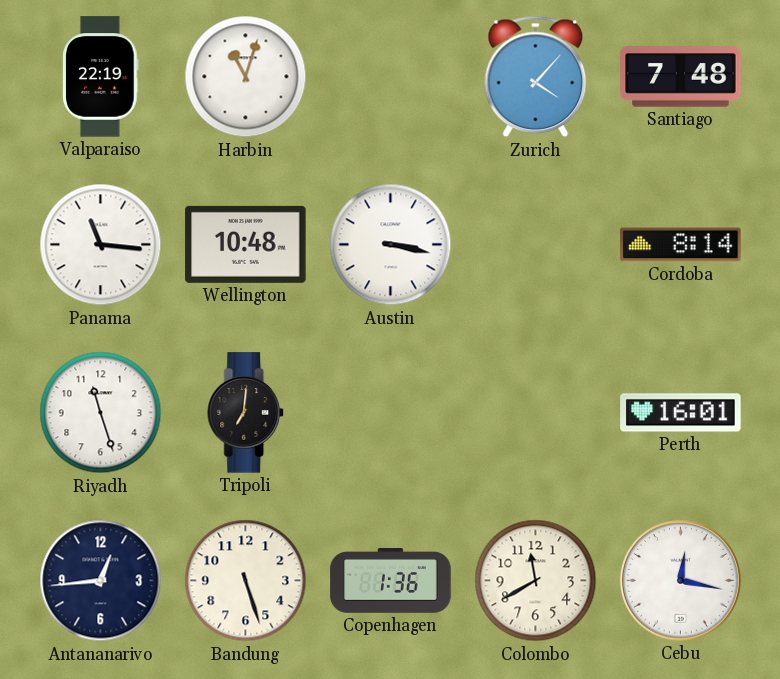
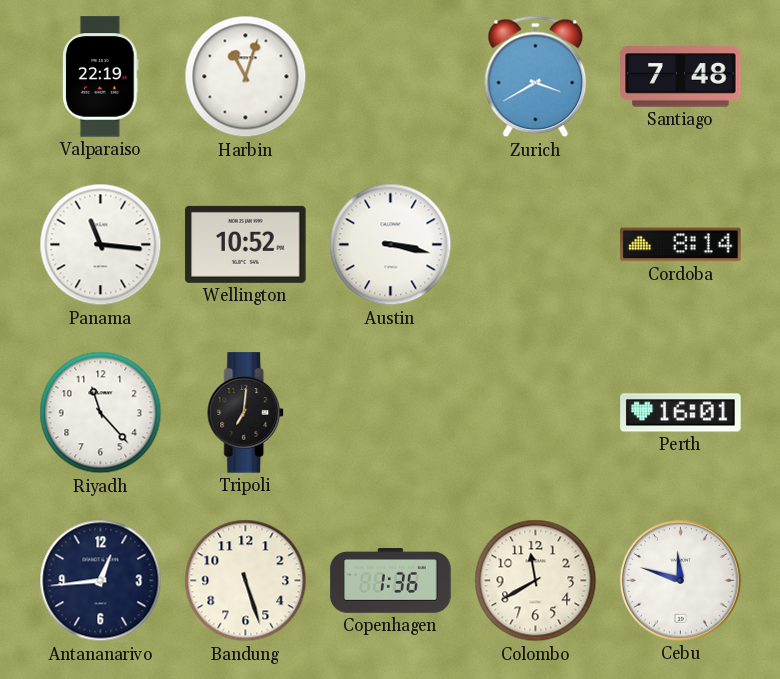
Zurich: 4:07 -> 3:40 (536, 77)
Wellington: 10:48 -> 10:52 (246, 244)
Riyadh: 11:27 -> 11:23 (101, 413)
Cebu: 12:17 -> 11:48 (681, 581)
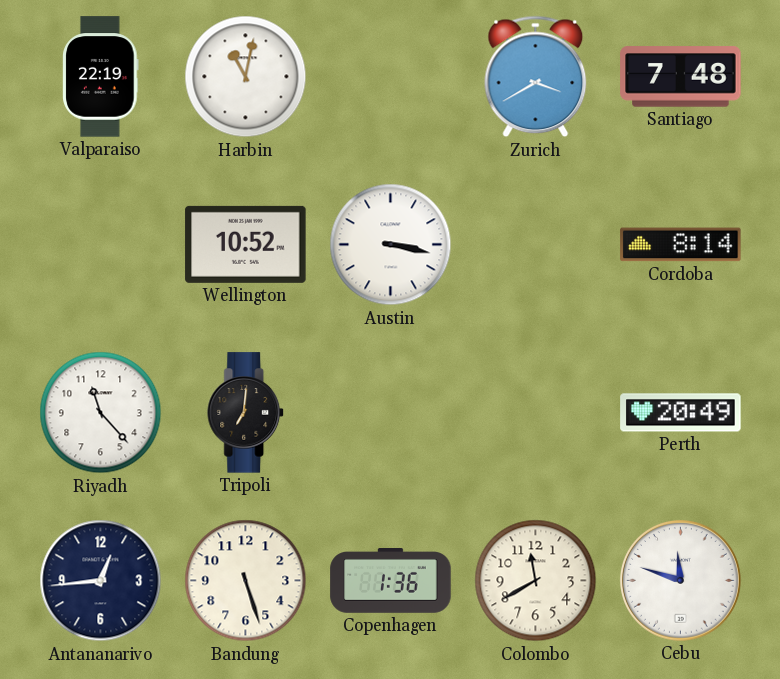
Harbin: 11:03 -> 11:02 (246, 77)
Panama: 11:16 -> none (101, 245)
Perth: 16:01 -> 20:49 (681, 413)
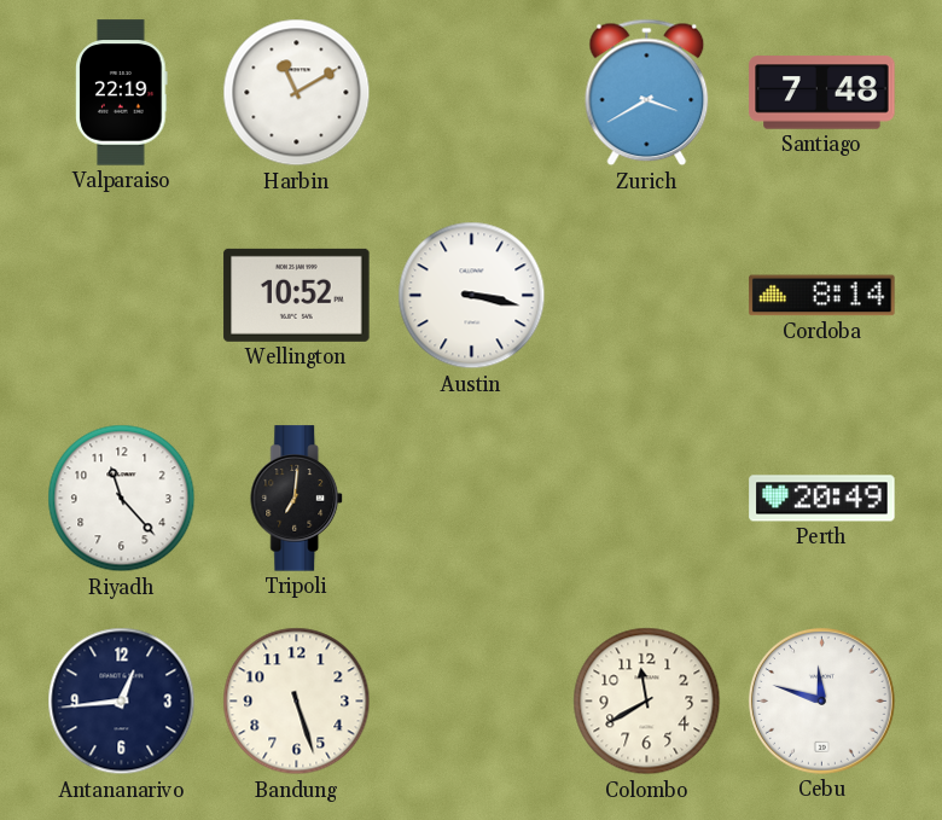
Harbin: 11:02 -> 11:10 (297, 93)
Copenhagen: 1:36 -> none (391, 581)
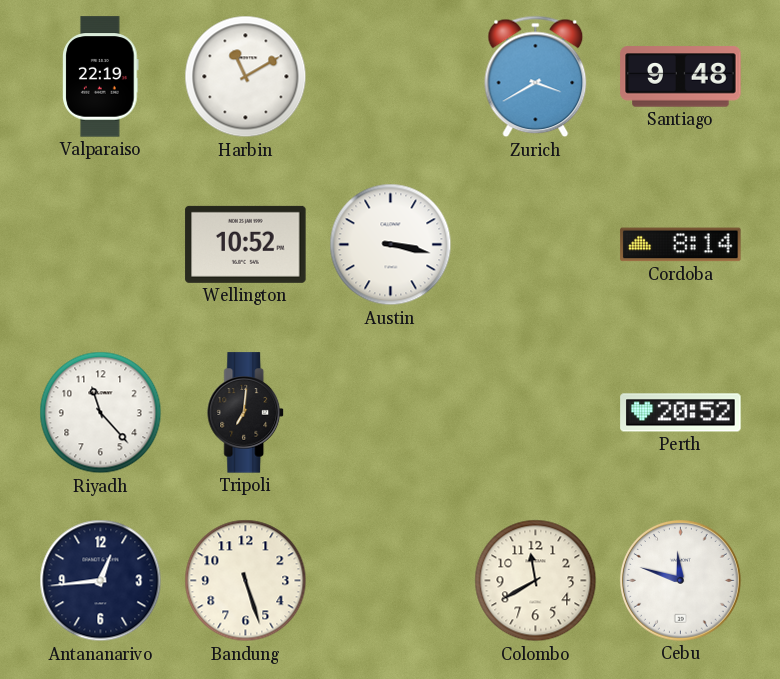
Santiago: 7:48 -> 9:48 (681, 77)
Perth: 20:49 -> 20:52 (681, 413)
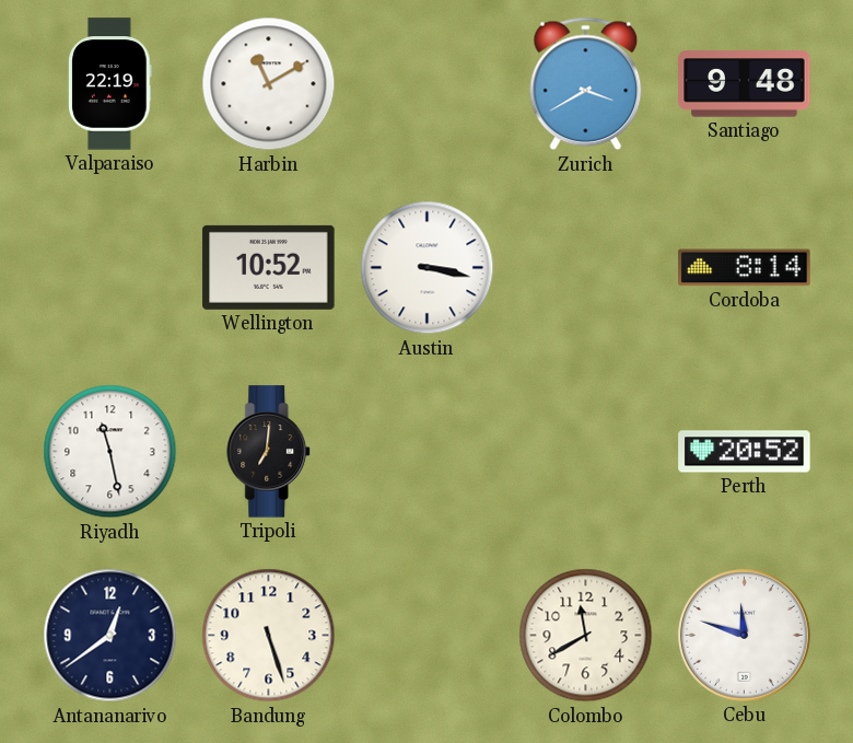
Riyadh: 11:23 -> 11:28 (110, 452)
Antananarivo: 12:44 -> 12:39 (110, 636)
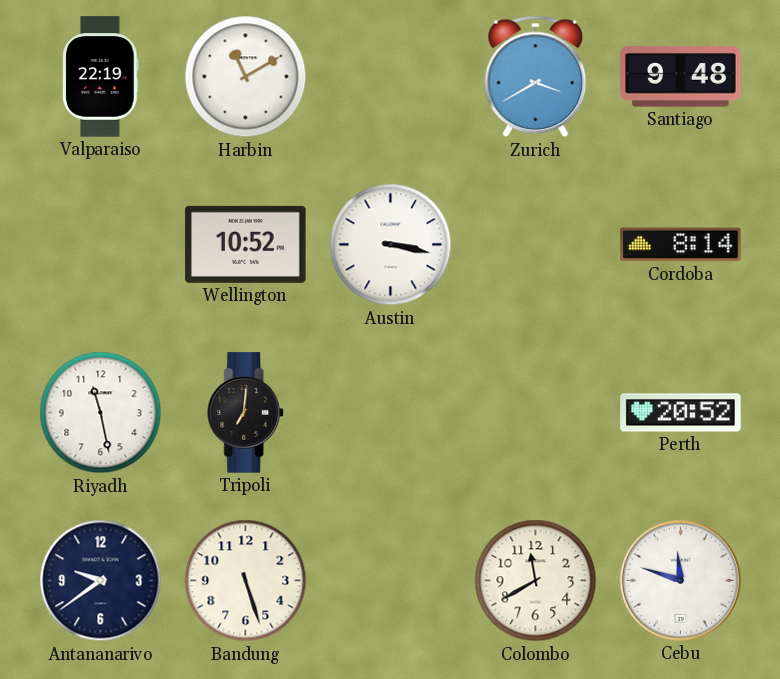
Antananarivo: 12:39 -> 9:39 (101, 581)
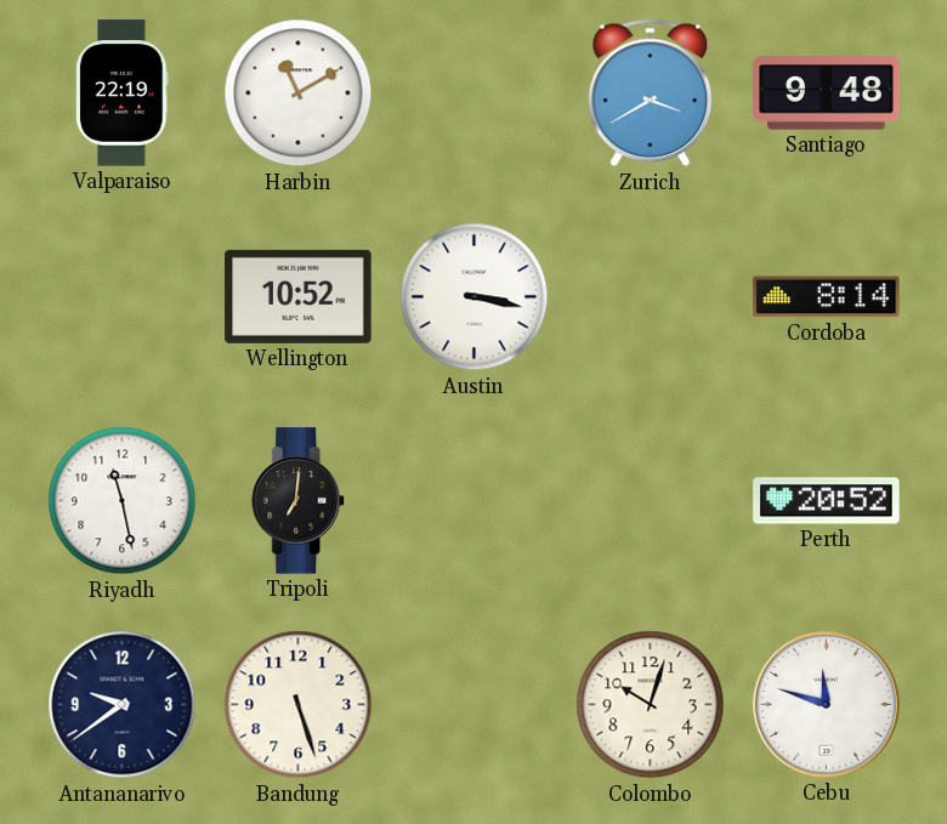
Colombo: 11:40 -> 10:03 (651, 705)
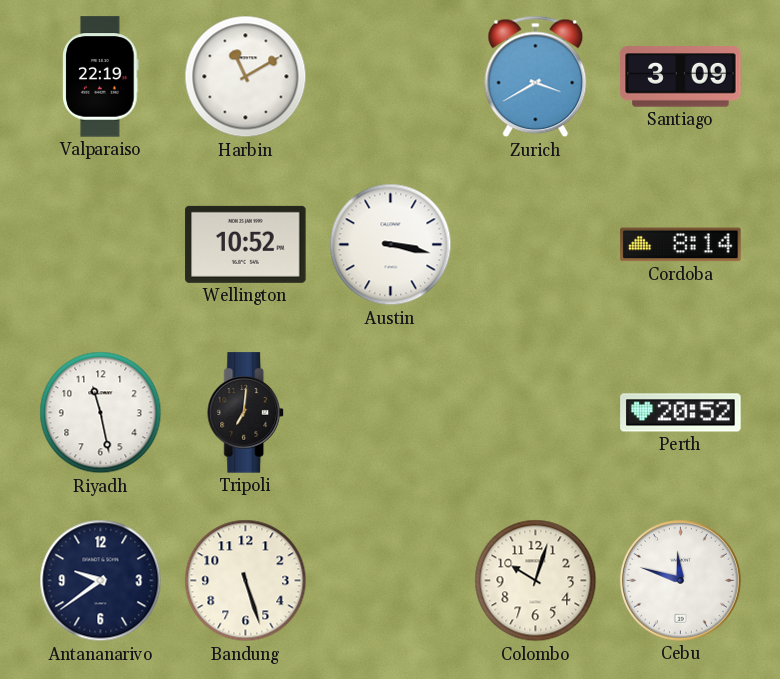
Santiago: 9:48 -> 3:09 (681, 77)
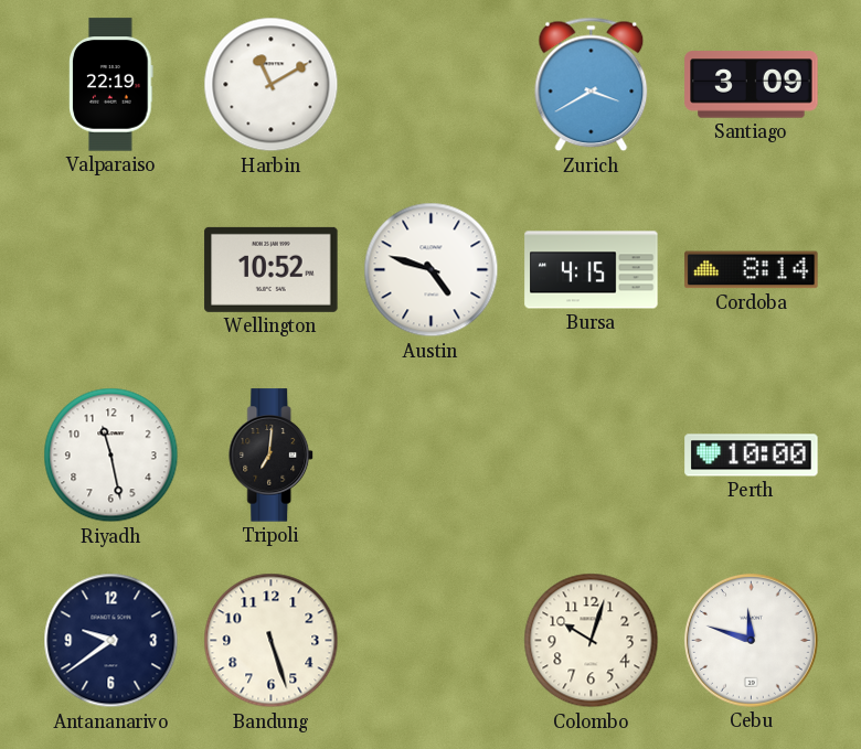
Austin: 3:17 -> 4:48 (432, 270)
Bursa: none -> 4:15 (592, 270)
Perth: 20:52 -> 10:00 (752, 456)
